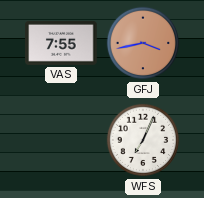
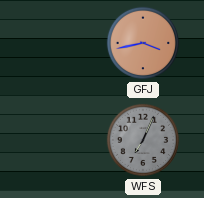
VAS: 7:55 -> none (61, 43)
WFS dial: white -> grey (143, 140)
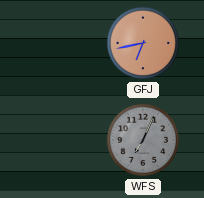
GFJ: 3:43 -> 6:43 (143, 43)
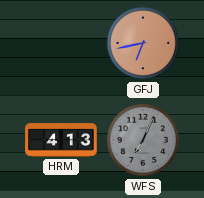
HRM: none -> 4:13 (61, 140)
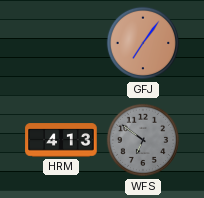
GFJ: 6:43 -> 7:06 (143, 43)
WFS: 7:04 -> 6:51 (143, 140)
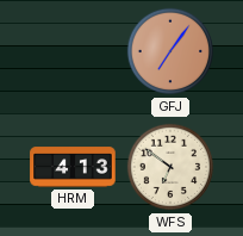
WFS dial: grey -> cream (170, 167)
